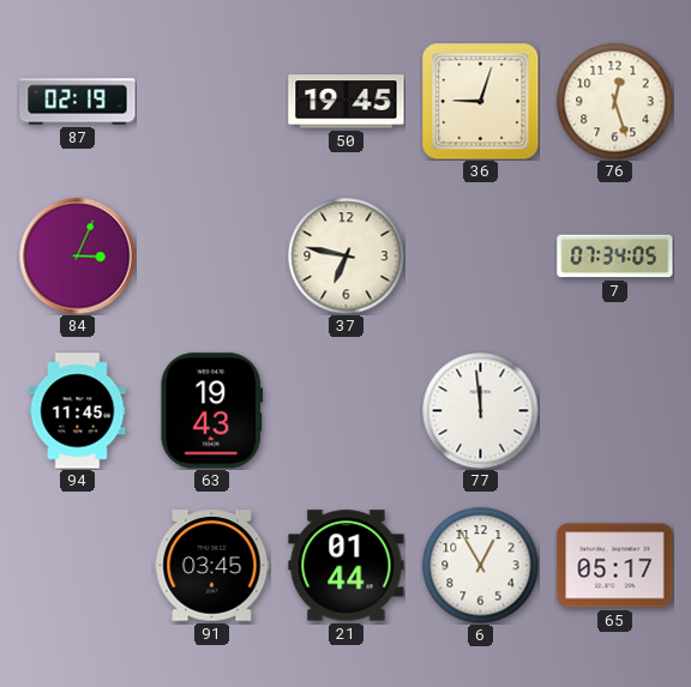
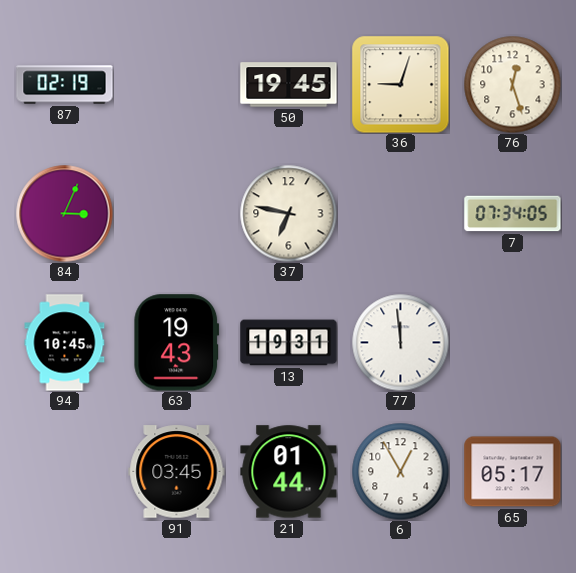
94: 11:45 -> 10:45 (65, 343)
13: none -> 19:31 (289, 343)
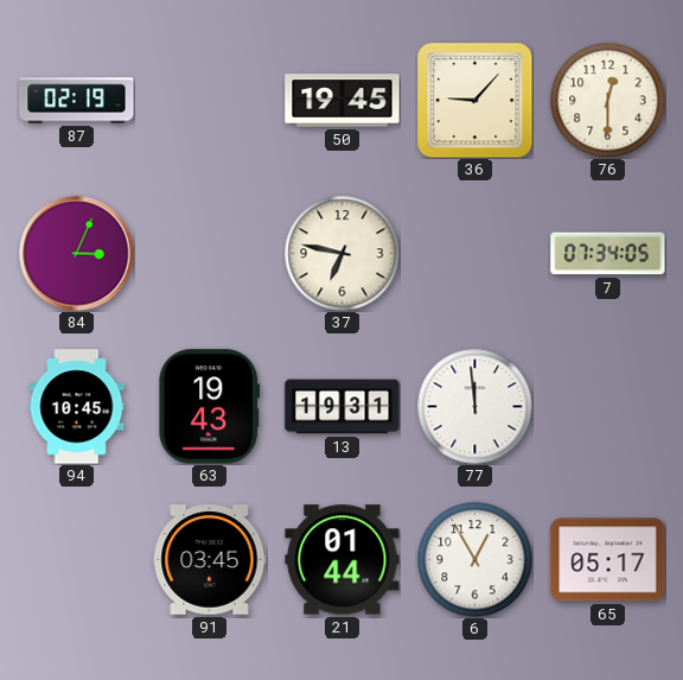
36: 9:03 -> 9:07 (475, 101)
76: 12:27 -> 12:30 (607, 100)
